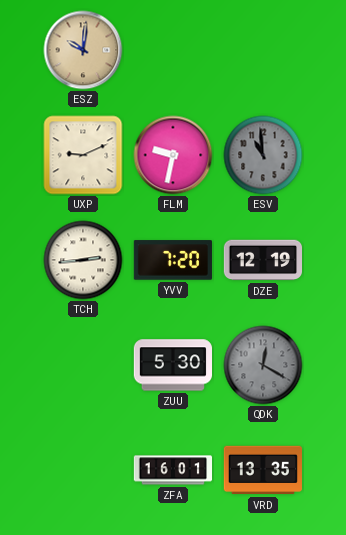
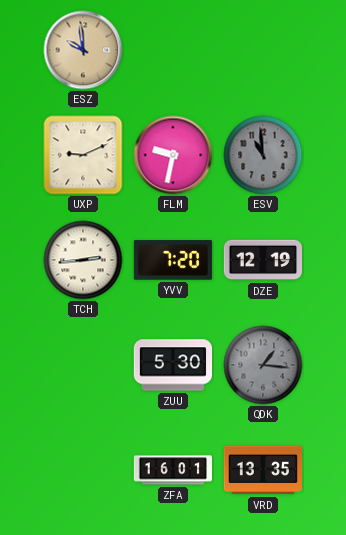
ESZ: 10:01 -> 9:59 (83, 50)
QDK: 12:20 -> 1:16 (263, 365)
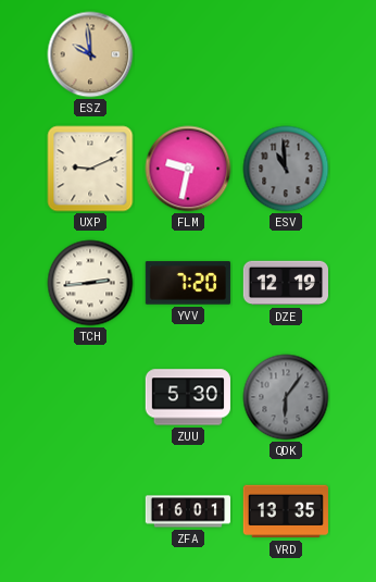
QDK: 1:16 -> 6:06 (286, 397)
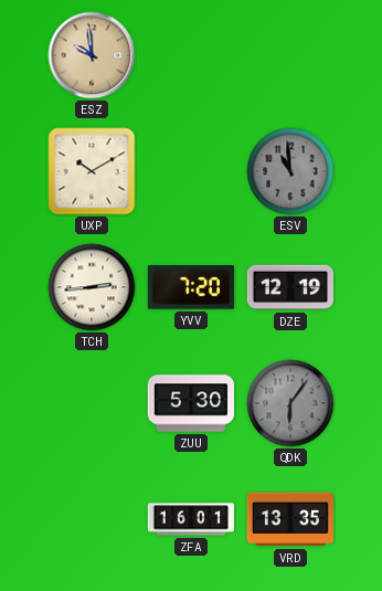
UXP: 9:11 -> 10:10 (92, 171)
FLM: 9:32 -> none (188, 169)
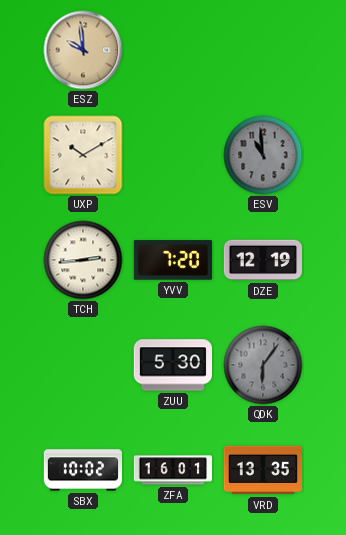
SBX: none -> 10:02 (82, 470)
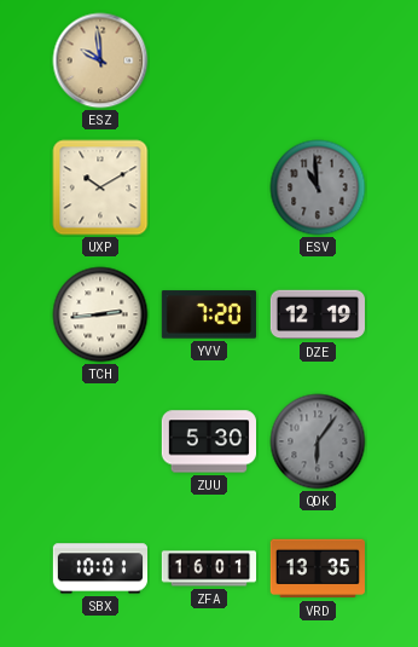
SBX: 10:02 -> 10:01 (99, 568)
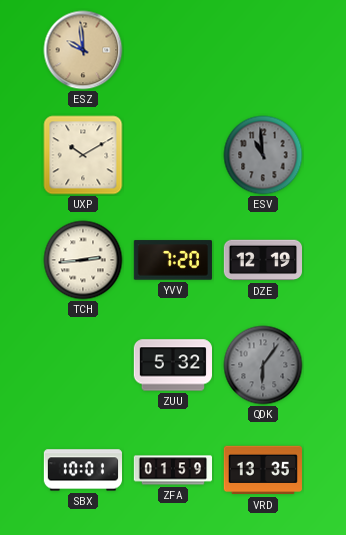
ZUU: 5:30 -> 5:32 (172, 365)
ZFA: 16:01 -> 01:59 (172, 470)
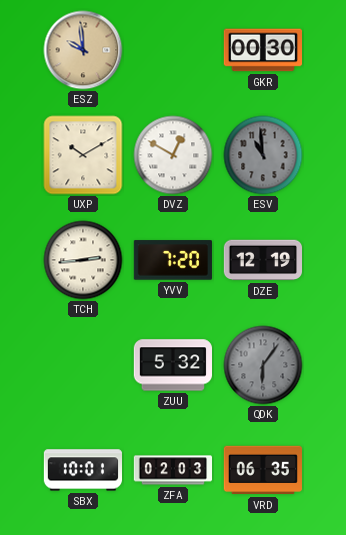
GKR: none -> 00:30 (262, 50)
DVZ: none -> 12:50 (173, 155)
ZFA: 01:59 -> 02:03 (172, 470)
VRD: 13:35 -> 06:35 (263, 470)
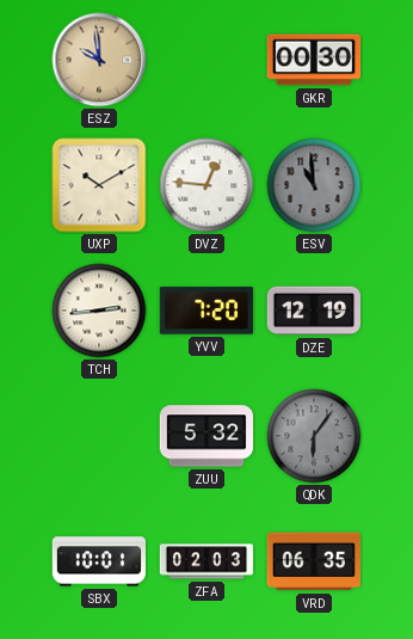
DVZ: 12:50 -> 12:46 (207, 185)
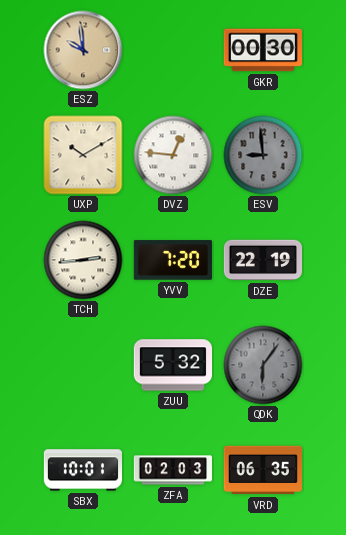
ESV: 10:59 -> 8:59 (263, 155)
DZE: 12:19 -> 22:19 (262, 260)
